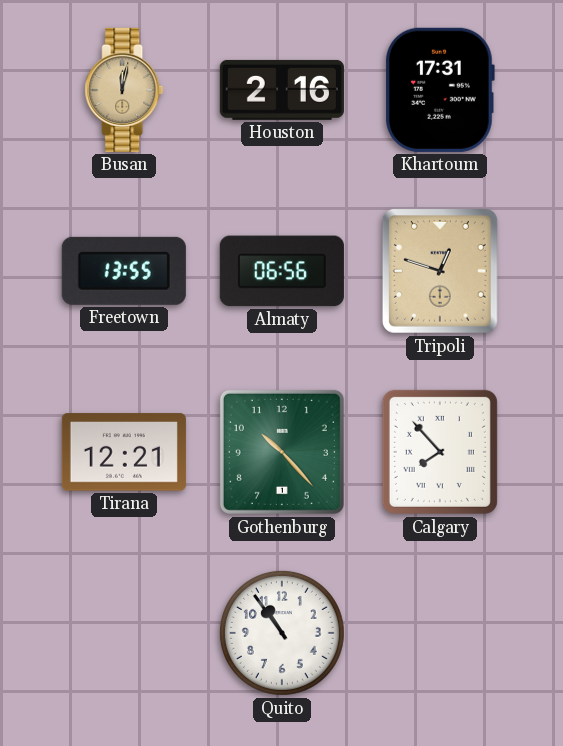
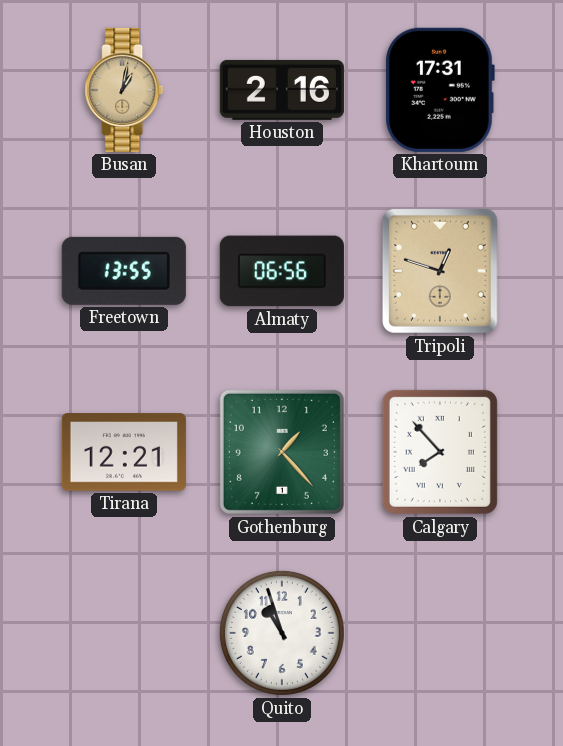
Busan: 12:02 -> 1:02 (124, 90)
Gothenburg: 10:23 -> 1:23 (282, 452)
Quito: 10:54 -> 10:57 (282, 633)
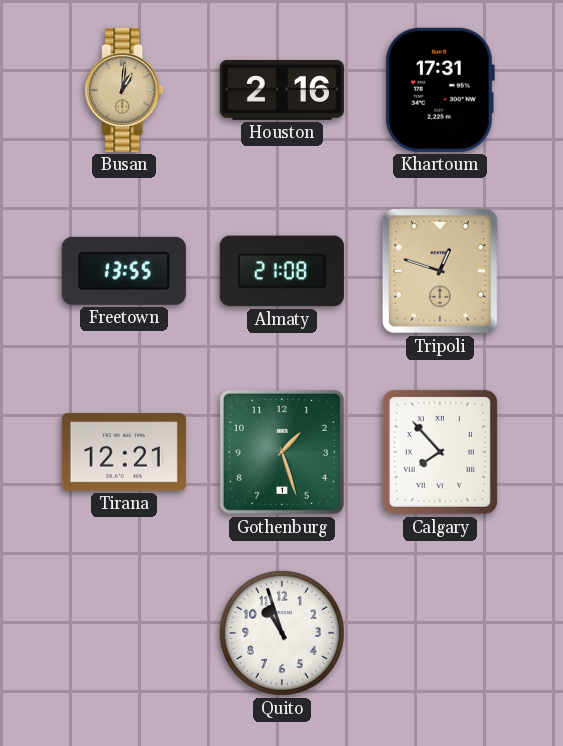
Busan: 1:02 -> 1:01 (124, 90)
Almaty: 06:56 -> 21:08 (282, 271)
Gothenburg: 1:23 -> 1:27 (282, 452)
